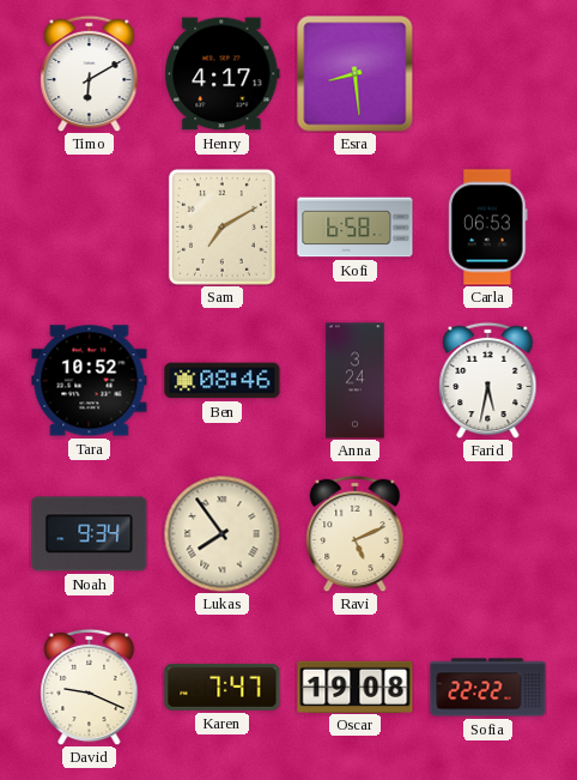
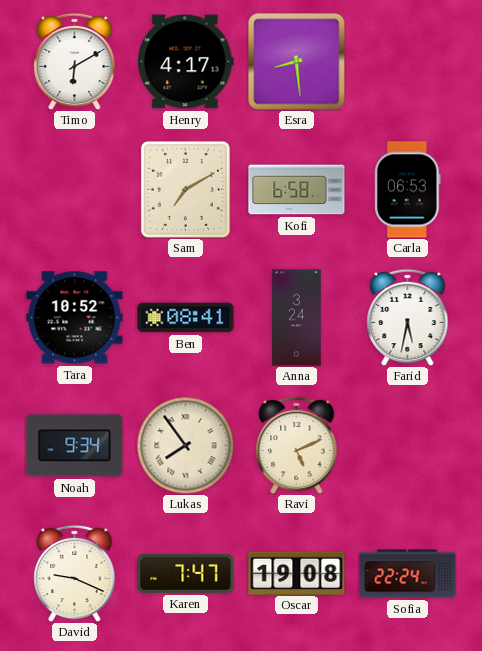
Ben: 08:46 -> 08:41 (186, 318)
Sofia: 22:22 -> 22:24 (408, 574)
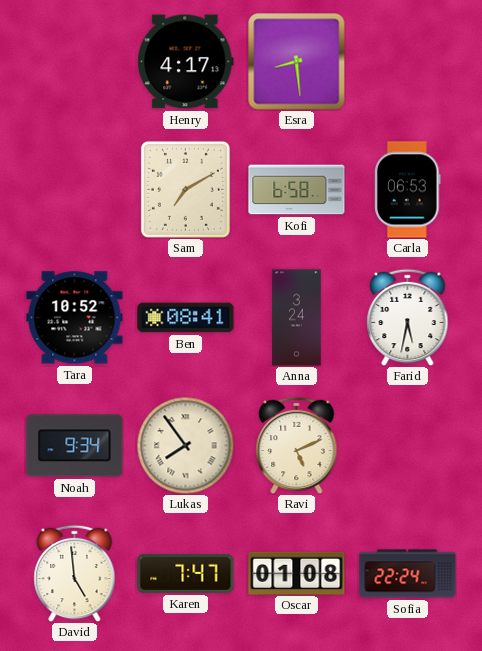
Timo: 6:10 -> none (75, 61)
David: 9:19 -> 4:59 (75, 573)
Oscar: 19:08 -> 01:08 (297, 573)
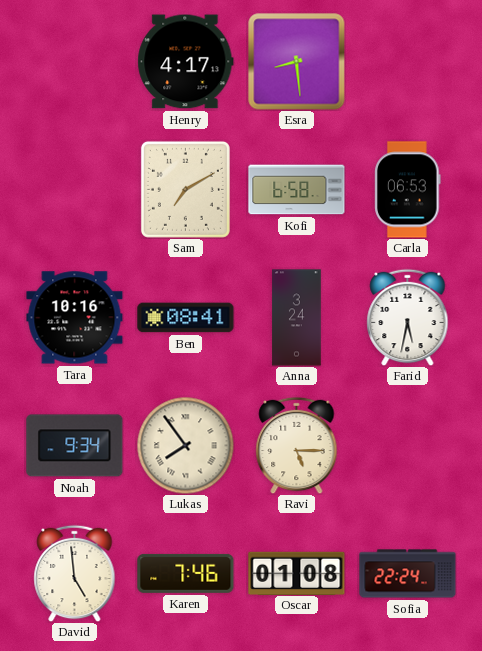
Tara: 10:52 -> 10:16 (75, 318)
Ravi: 5:11 -> 5:15 (297, 445)
Karen: 7:47 -> 7:46 (186, 573)
